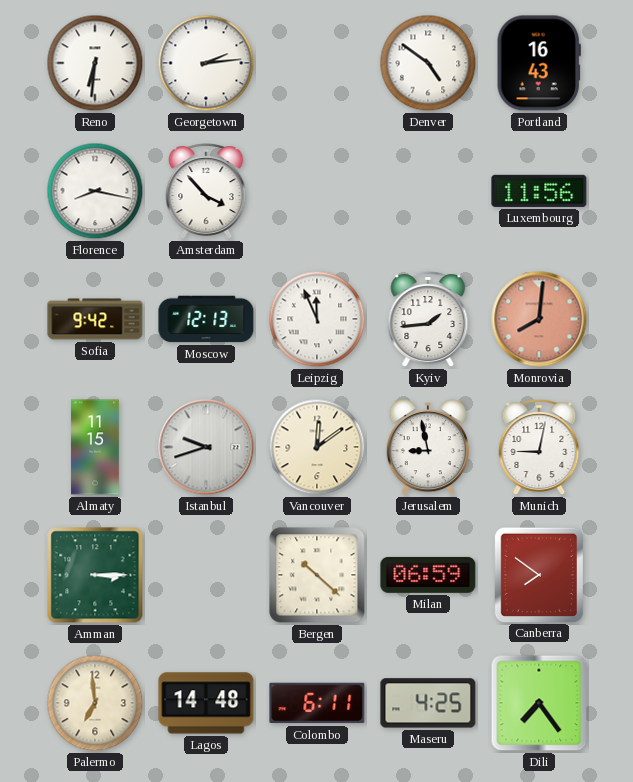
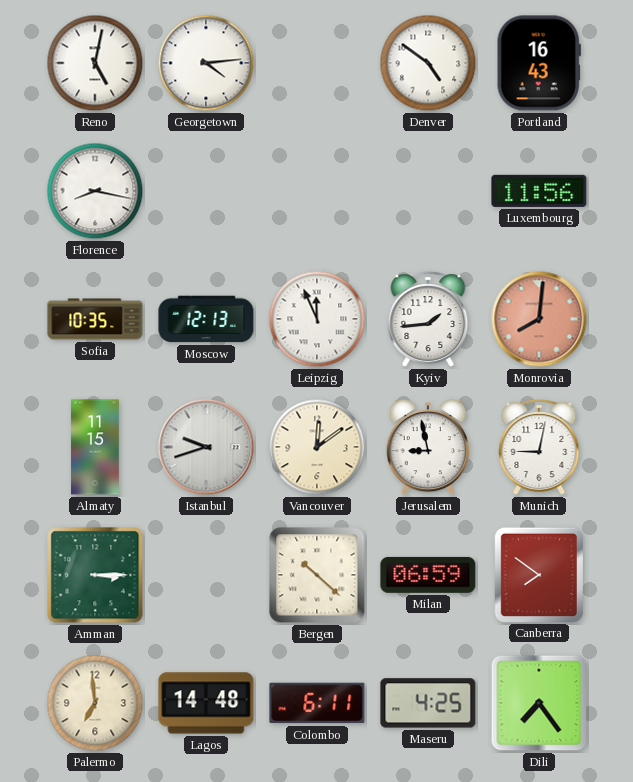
Reno: 6:31 -> 5:02 (95, 63)
Georgetown: 2:14 -> 4:14 (206, 63)
Amsterdam: 3:53 -> none (206, 191)
Sofia: 9:42 -> 10:35 (95, 319)
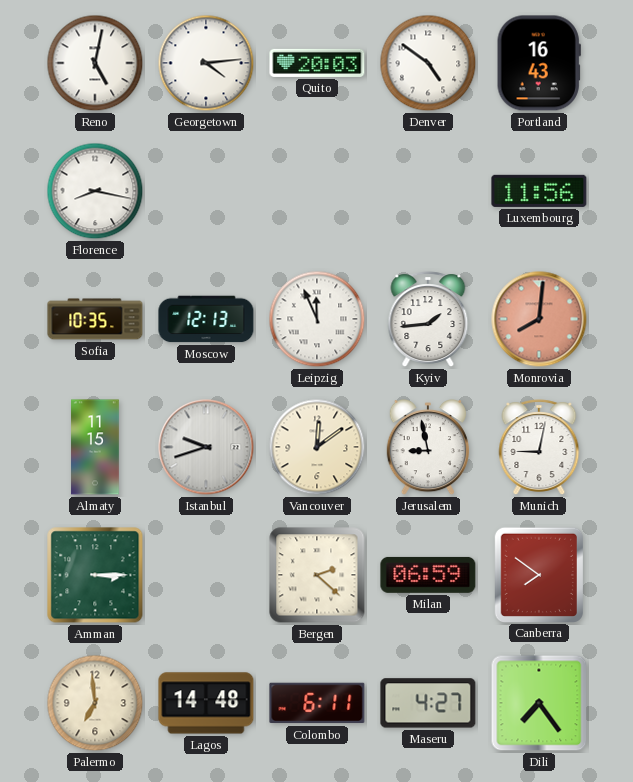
Quito: none -> 20:03 (317, 63)
Bergen: 10:22 -> 2:22 (317, 575)
Maseru: 4:25 -> 4:27 (428, 703)
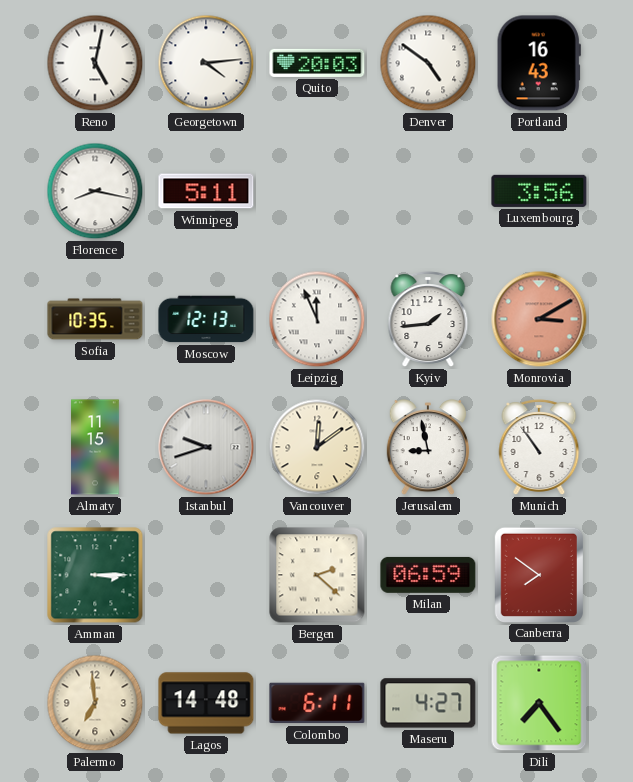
Winnipeg: none -> 5:11 (206, 191)
Luxembourg: 11:56 -> 3:56 (539, 191)
Monrovia: 8:01 -> 3:10 (539, 319)
Munich: 9:02 -> 10:54 (539, 447)
